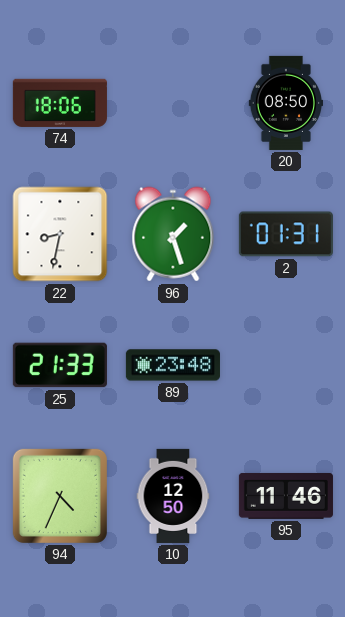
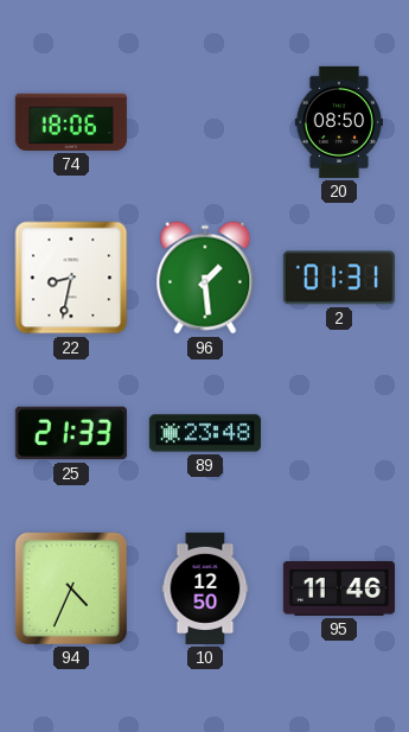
96: 1:27 -> 1:29 (205, 278)
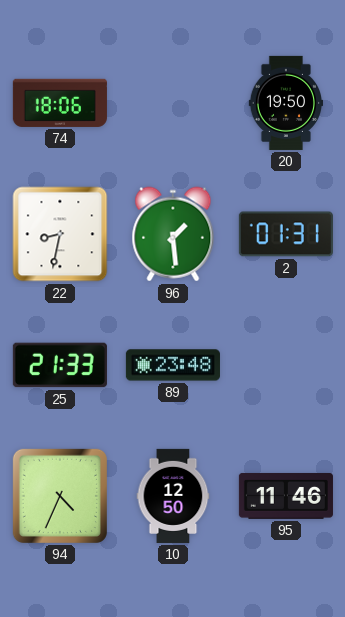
20: 08:50 -> 19:50 (286, 103)
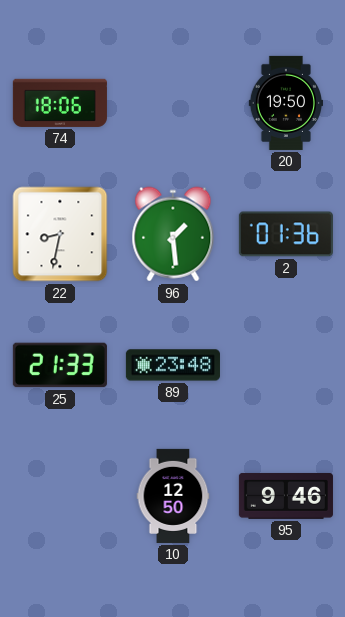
2: 01:31 -> 01:36 (286, 234)
94: 4:34 -> none (60, 496)
95: 11:46 -> 9:46 (286, 496)
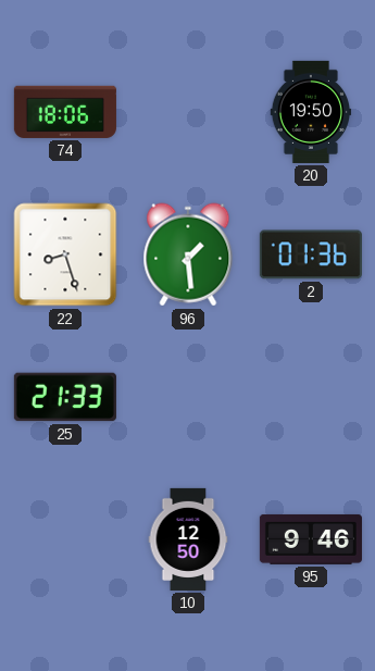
22: 8:32 -> 8:27 (65, 254)
89: 23:48 -> none (173, 365)
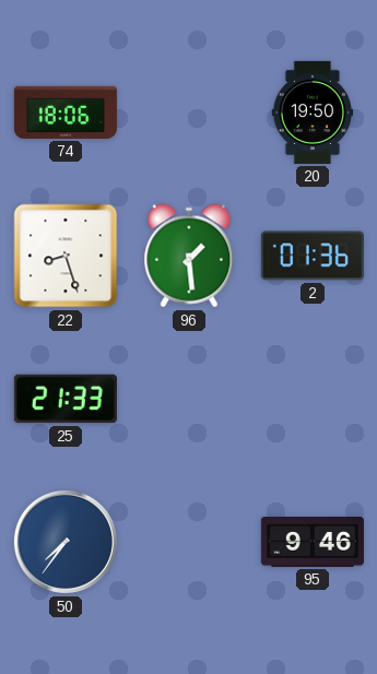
50: none -> 7:36 (66, 542)
10: 12:50 -> none (188, 539)
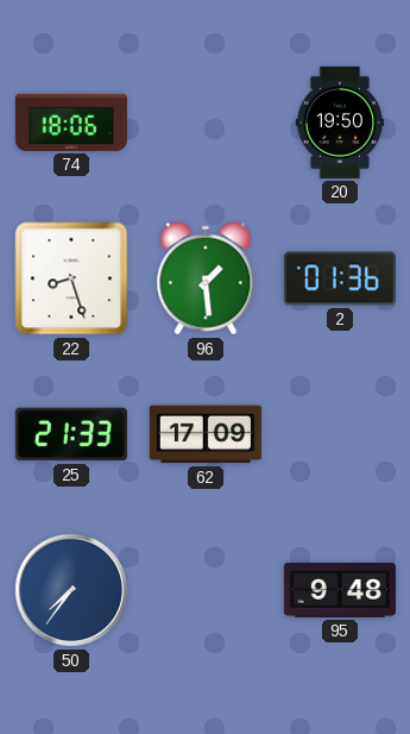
62: none -> 17:09 (206, 434)
95: 9:46 -> 9:48 (340, 590)
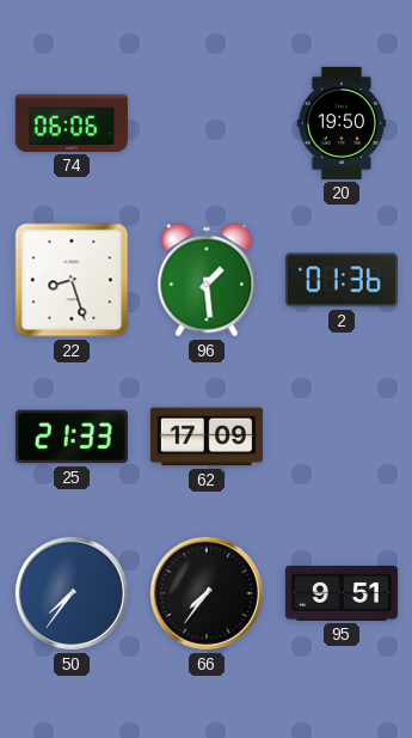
74: 18:06 -> 06:06 (72, 123)
66: none -> 7:36 (207, 593)
95: 9:48 -> 9:51 (342, 593)
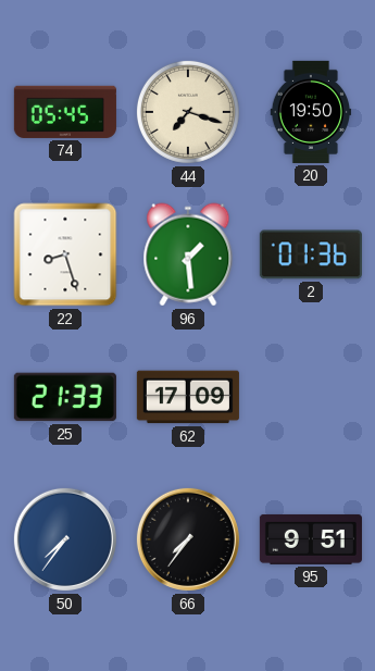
74: 06:06 -> 05:45 (65, 112)
44: none -> 7:18 (188, 112)
